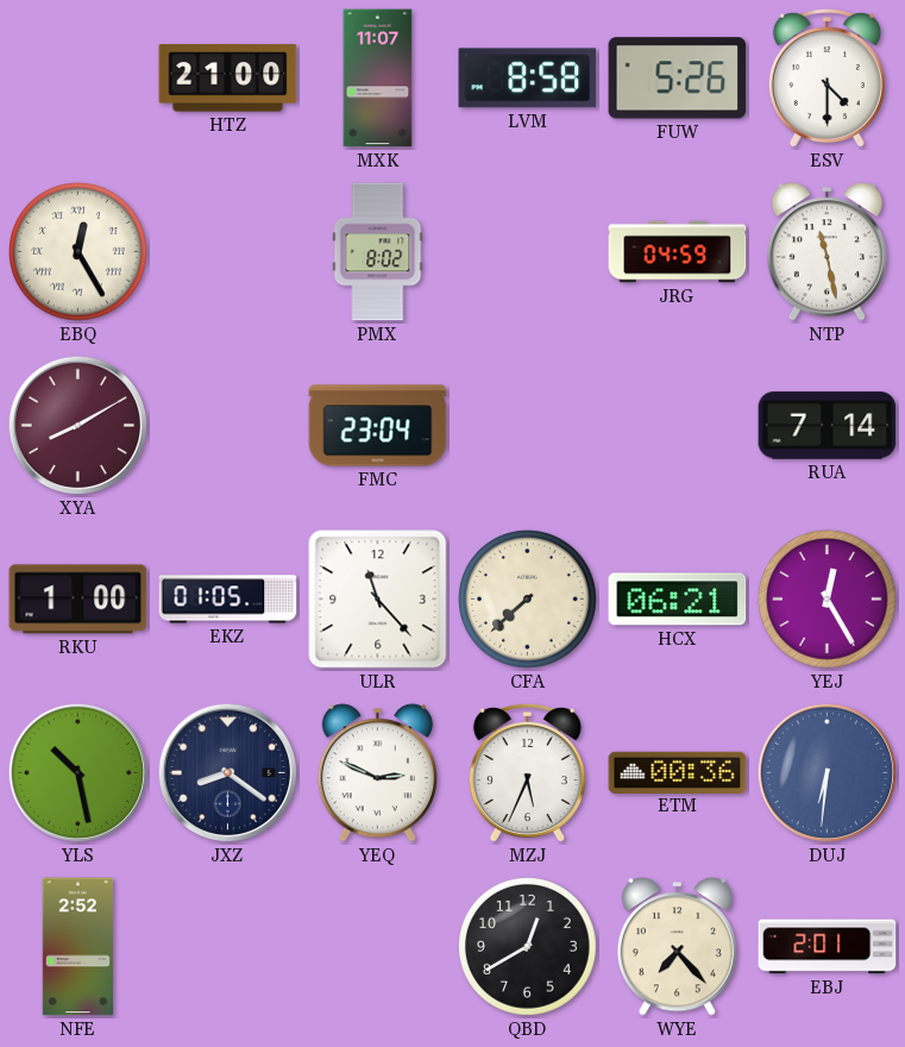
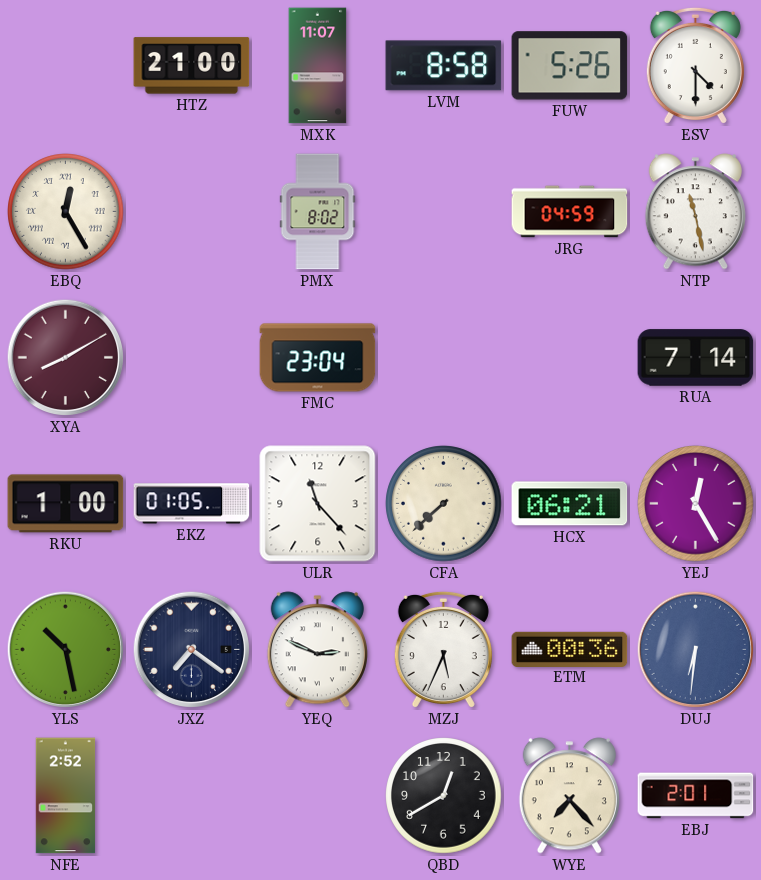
JXZ: 8:21 -> 7:21 (192, 650)
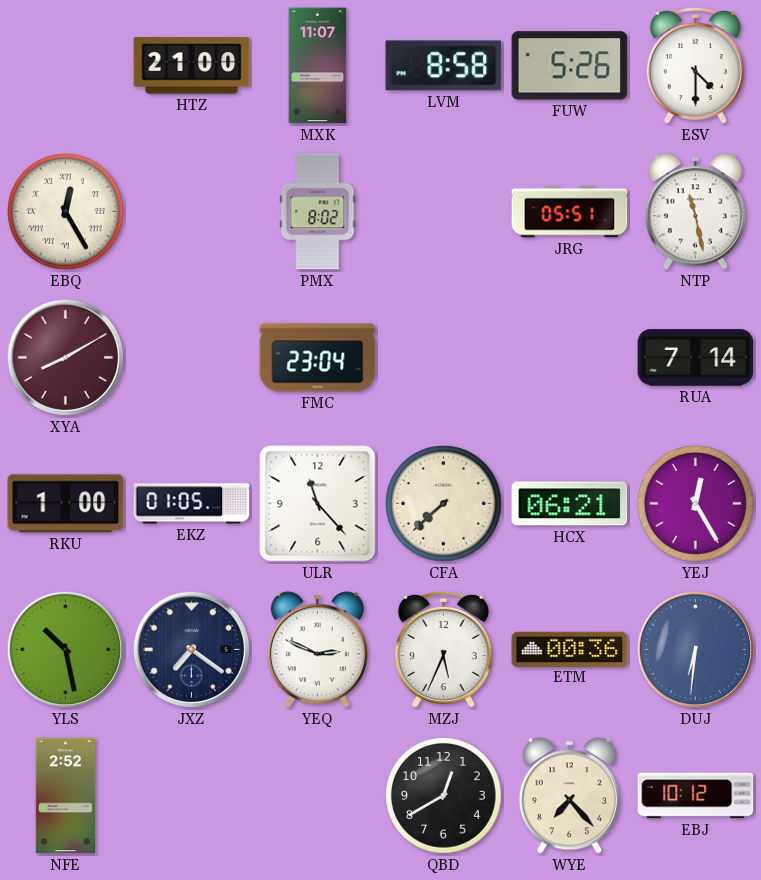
JRG: 04:59 -> 05:51 (570, 212)
EBJ: 2:01 -> 10:12 (696, 796)
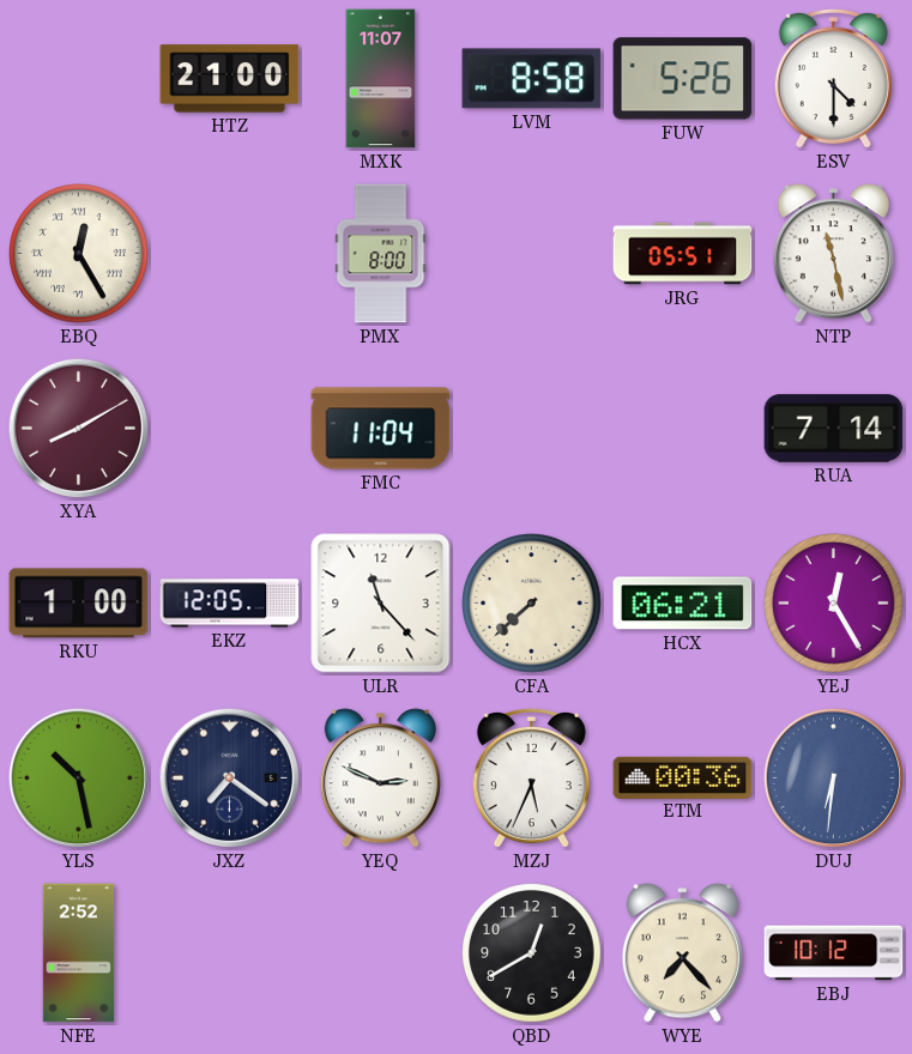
PMX: 8:02 -> 8:00 (381, 254)
FMC: 23:04 -> 11:04 (381, 429)
EKZ: 01:05 -> 12:05 (230, 604)
